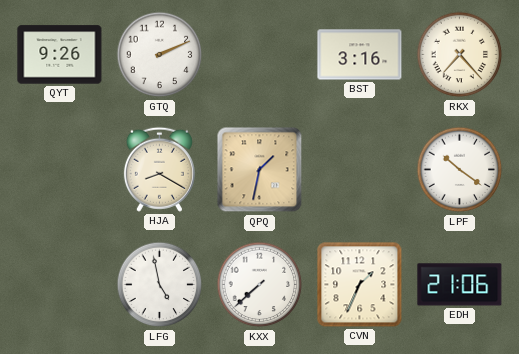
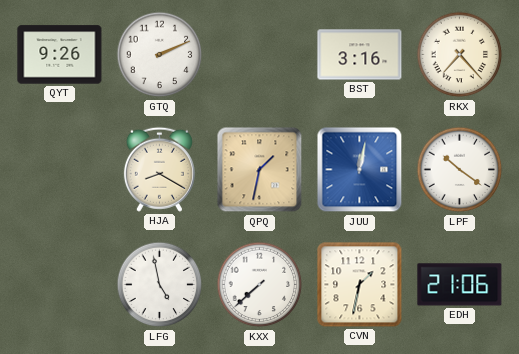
JUU: none -> 12:02 (360, 170)
CVN: 1:34 -> 1:32 (360, 285)
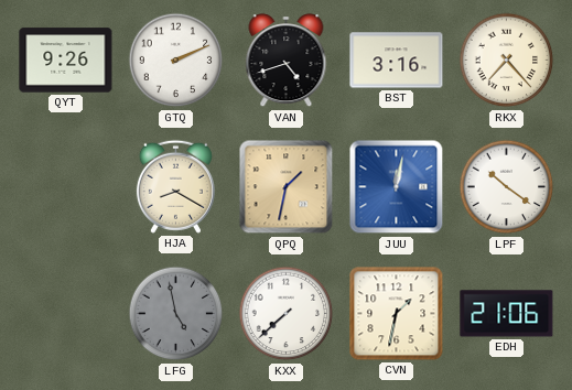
VAN: none -> 4:42 (287, 61)
LFG dial: white -> grey (176, 314)
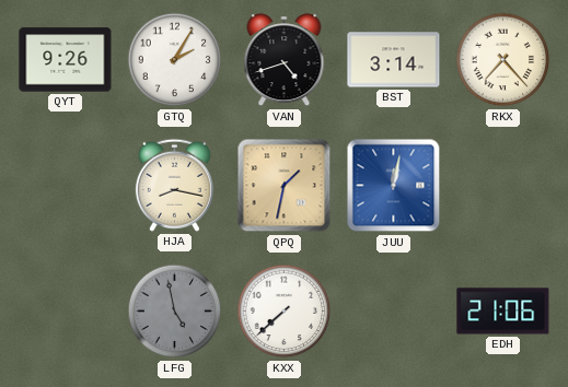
GTQ: 2:11 -> 2:05 (175, 60)
BST: 3:16 -> 3:14 (394, 60)
HJA: 8:20 -> 8:17 (174, 185)
LPF: 10:21 -> none (507, 187)
CVN: 1:32 -> none (397, 314)
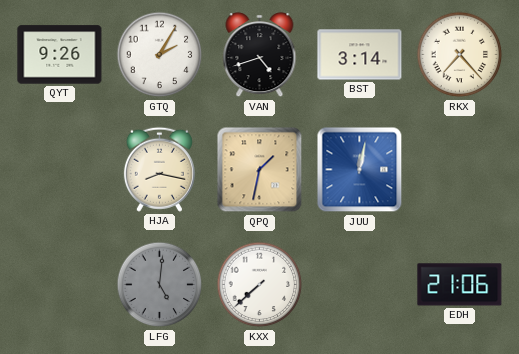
LFG: 4:58 -> 5:01 (160, 285)
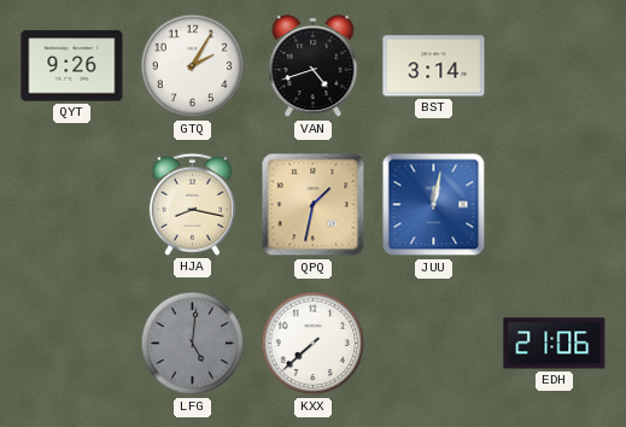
RKX: 7:23 -> none (460, 55)
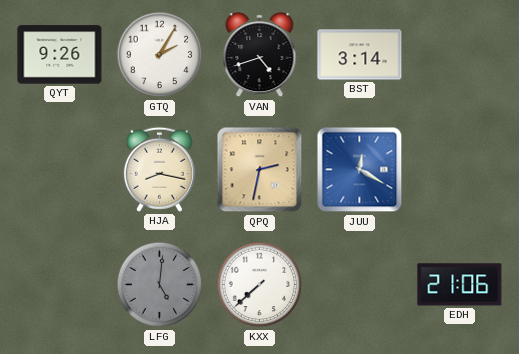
QPQ: 1:32 -> 2:32 (260, 170)
JUU: 12:02 -> 12:20 (360, 170)
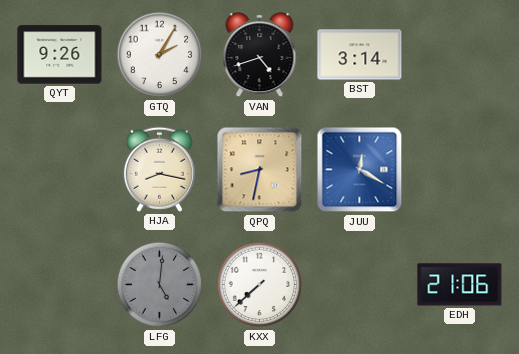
QPQ: 2:32 -> 8:32 (260, 170)
